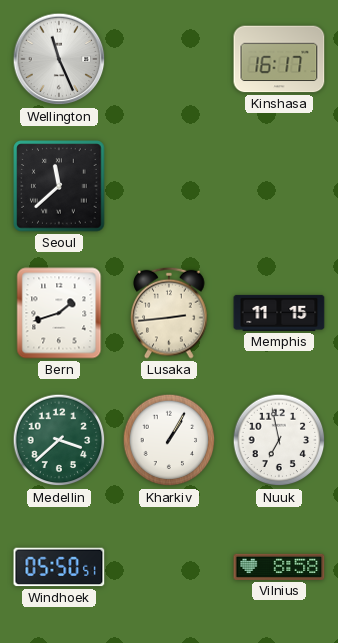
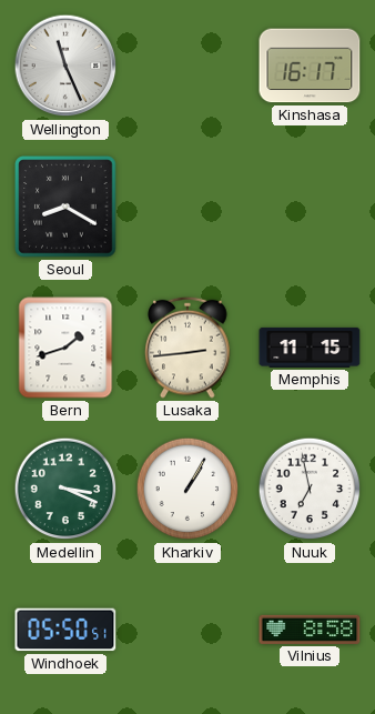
Seoul: 11:38 -> 8:20 (65, 207)
Medellin: 3:38 -> 3:19 (65, 489)
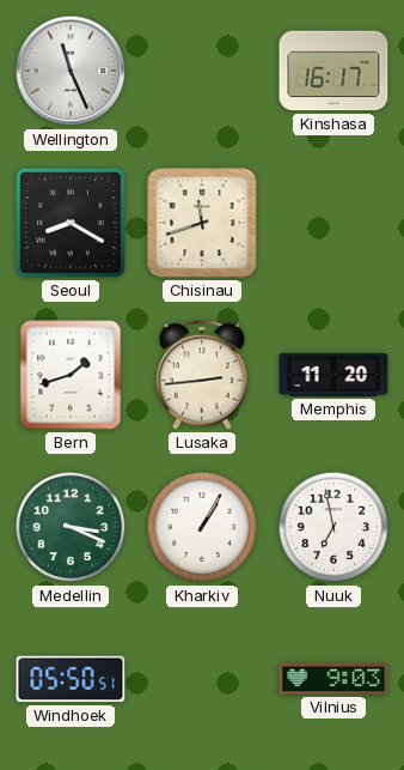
Chisinau: none -> 11:42 (202, 223)
Memphis: 11:15 -> 11:20 (333, 375)
Vilnius: 8:58 -> 9:03 (333, 679)
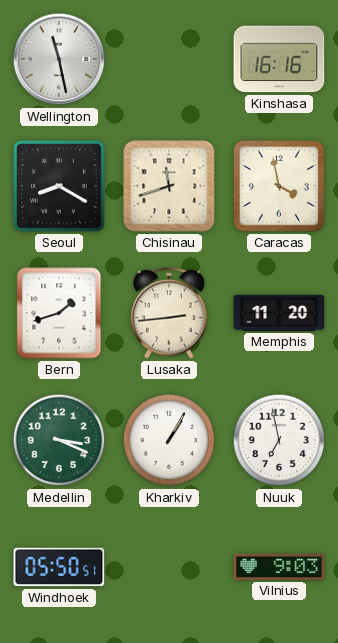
Wellington: 11:26 -> 11:28 (59, 59)
Kinshasa: 16:17 -> 16:16 (279, 59)
Caracas: none -> 3:58 (280, 187)
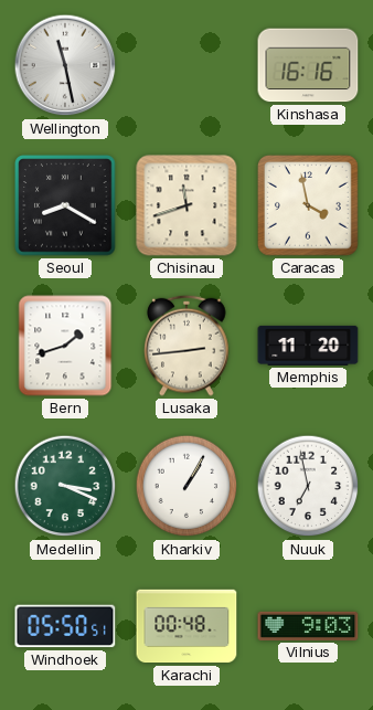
Karachi: none -> 00:48 (186, 626)
